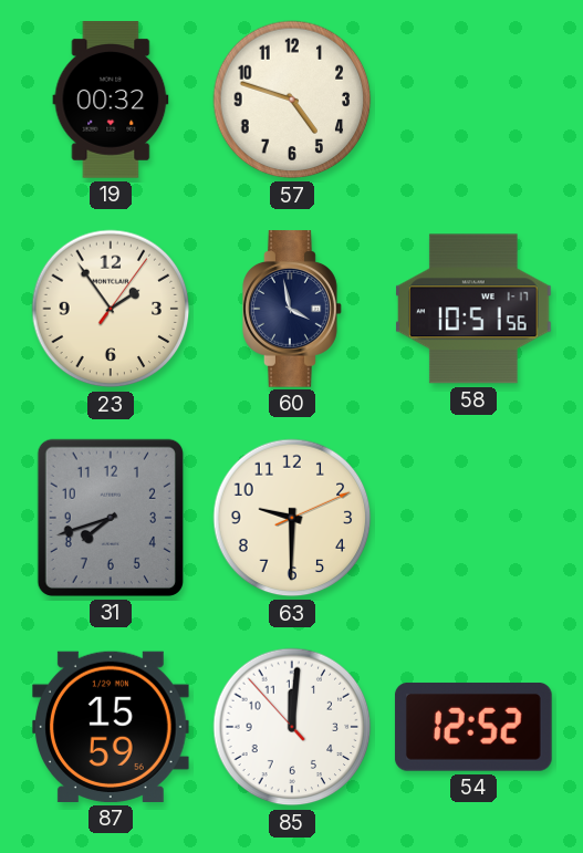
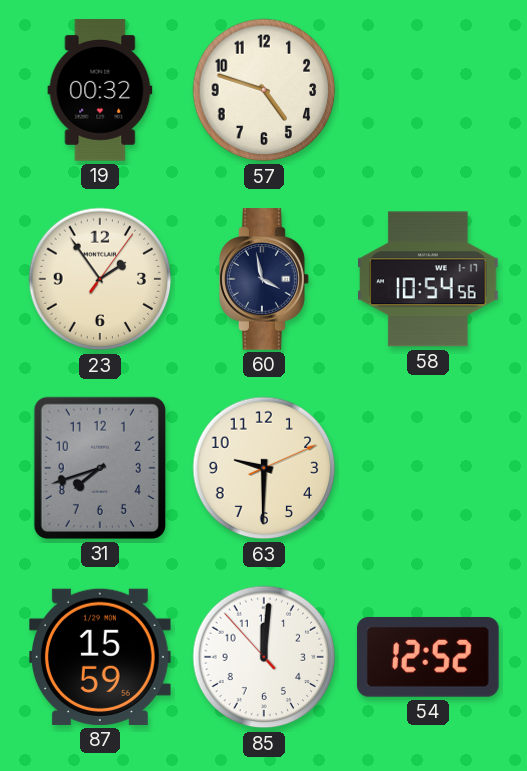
58: 10:51 -> 10:54 (429, 279)
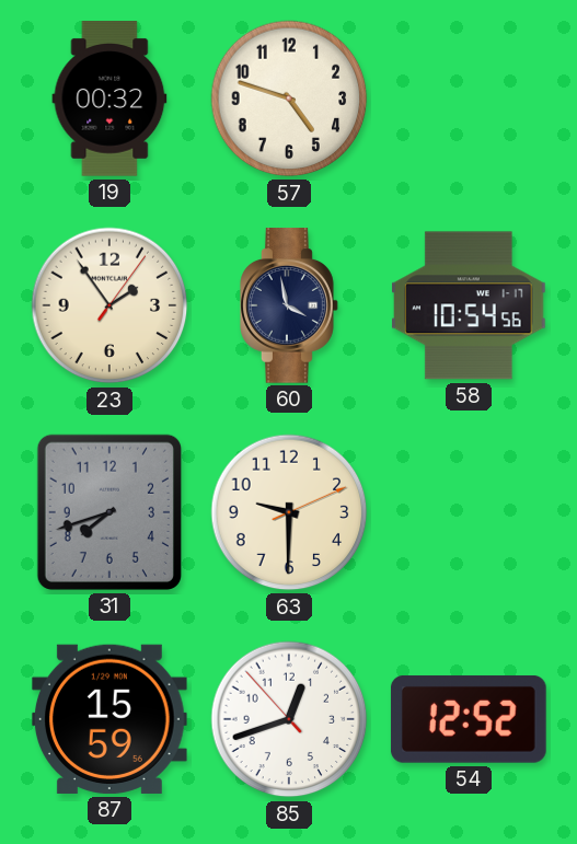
85: 12:00 -> 12:41 (289, 719)
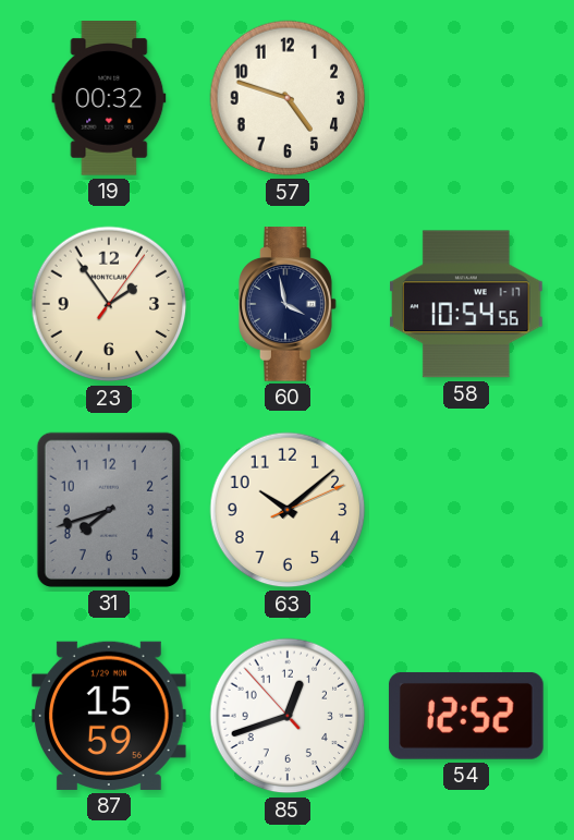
63: 9:30 -> 10:08 (288, 510)
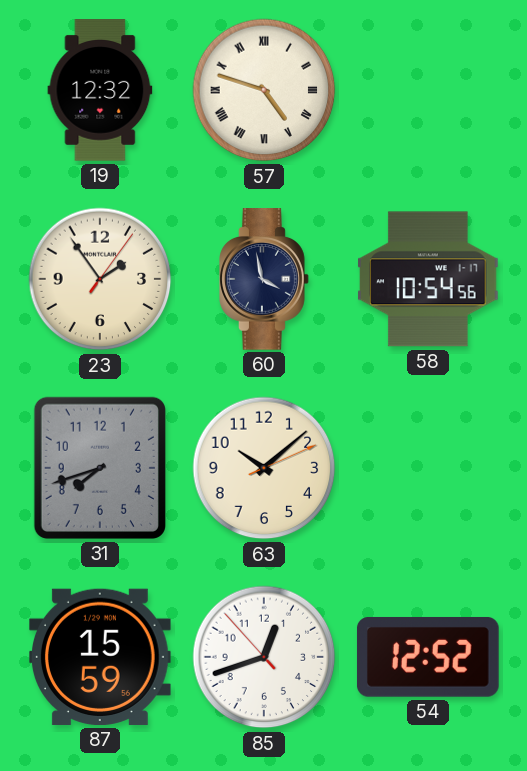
19: 00:32 -> 12:32 (100, 90)
57 numerals: Arabic -> Roman (264, 90)
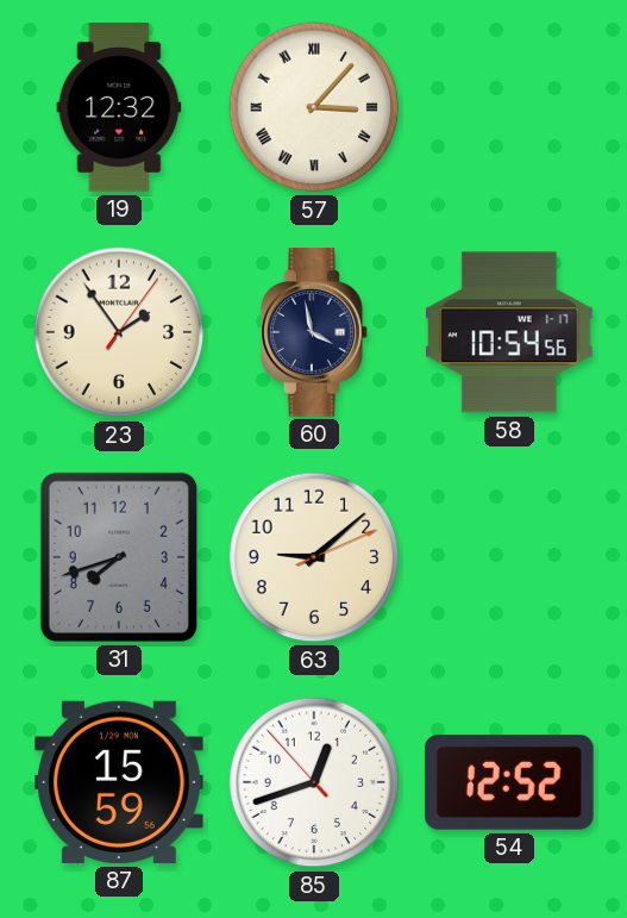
57: 4:48 -> 3:07 (314, 107)
63: 10:08 -> 9:08 (314, 557)
